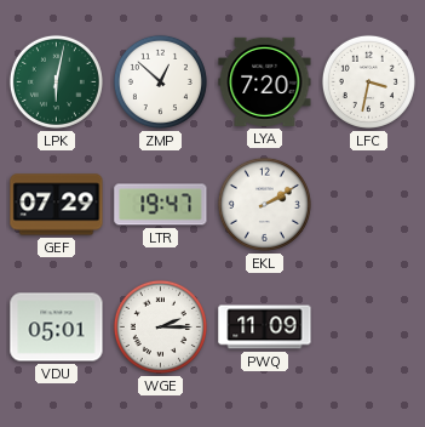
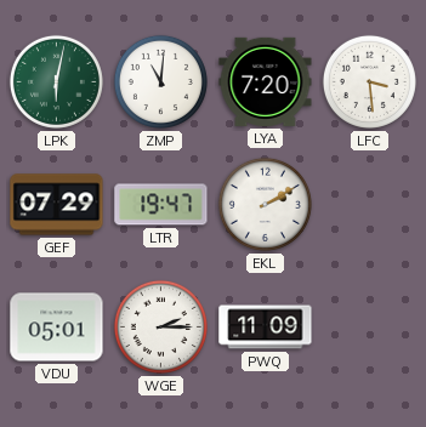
ZMP: 12:52 -> 11:01 (160, 81)
LFC: 3:32 -> 3:29 (369, 81)
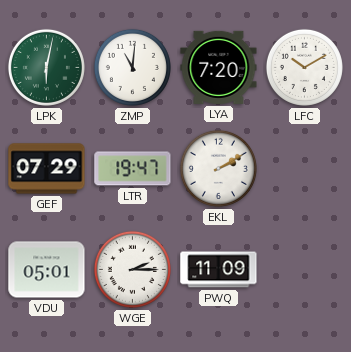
LFC: 3:29 -> 10:10 (304, 67)
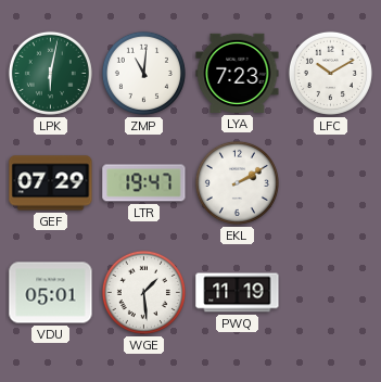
LYA: 7:20 -> 7:23 (238, 73)
WGE: 2:15 -> 1:29 (143, 292)
PWQ: 11:09 -> 11:19 (238, 293)
